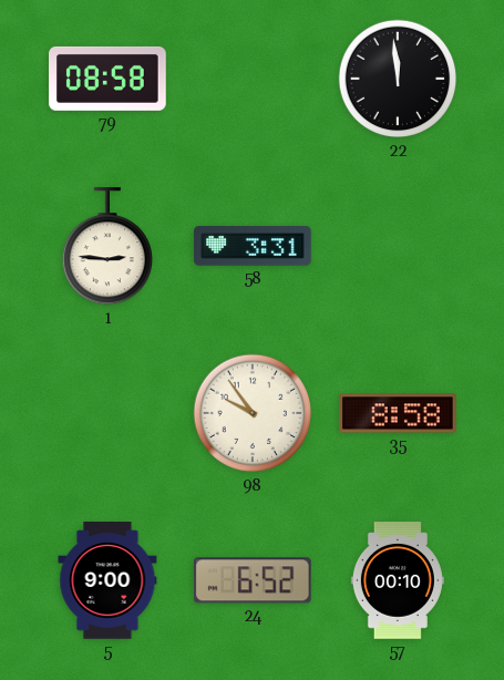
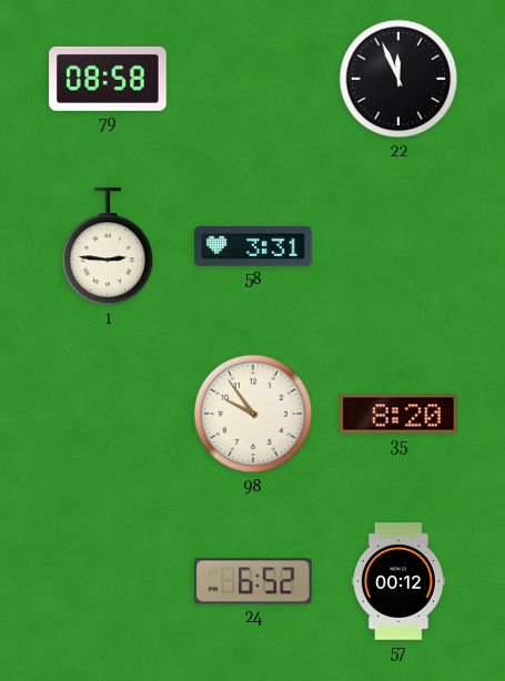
22: 11:59 -> 11:56 (398, 79)
35: 8:58 -> 8:20 (398, 414)
5: 9:00 -> none (107, 580)
57: 00:10 -> 00:12 (398, 581)
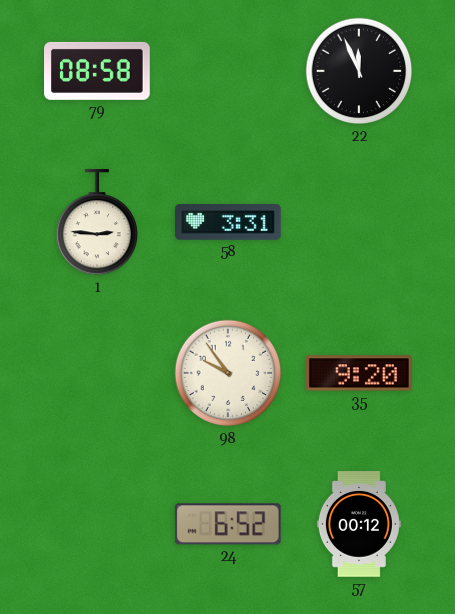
35: 8:20 -> 9:20 (359, 373)
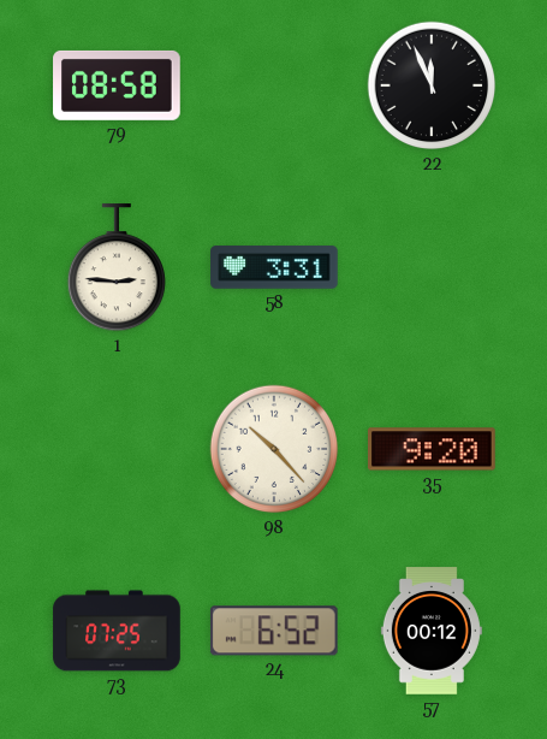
98: 9:54 -> 10:23 (274, 449)
73: none -> 07:25 (117, 631)
